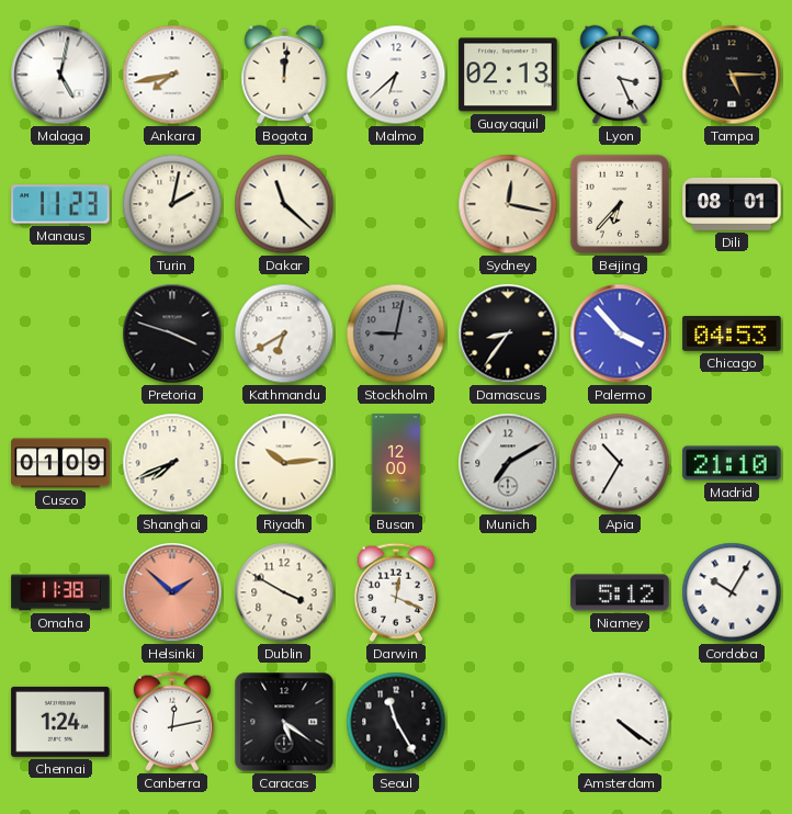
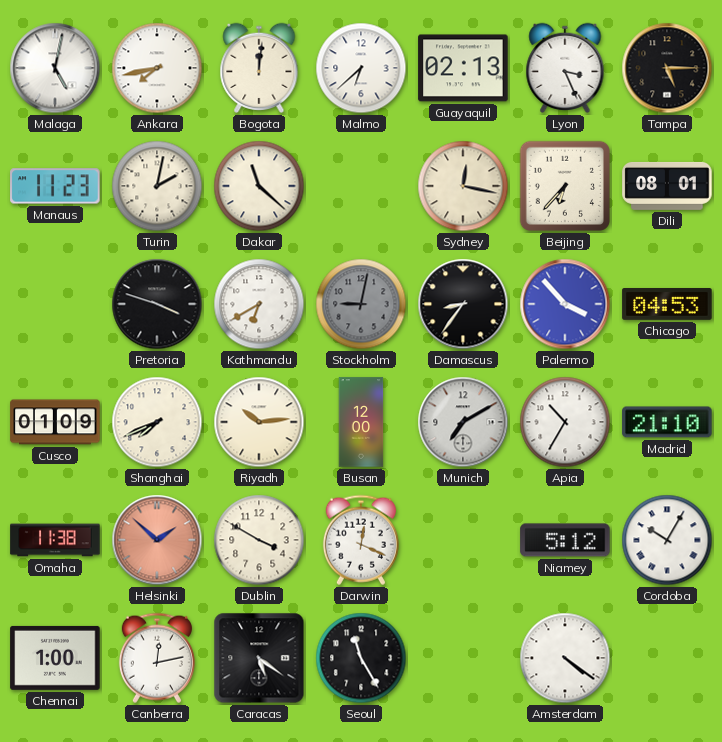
Chennai: 1:24 -> 1:00 (55, 658)
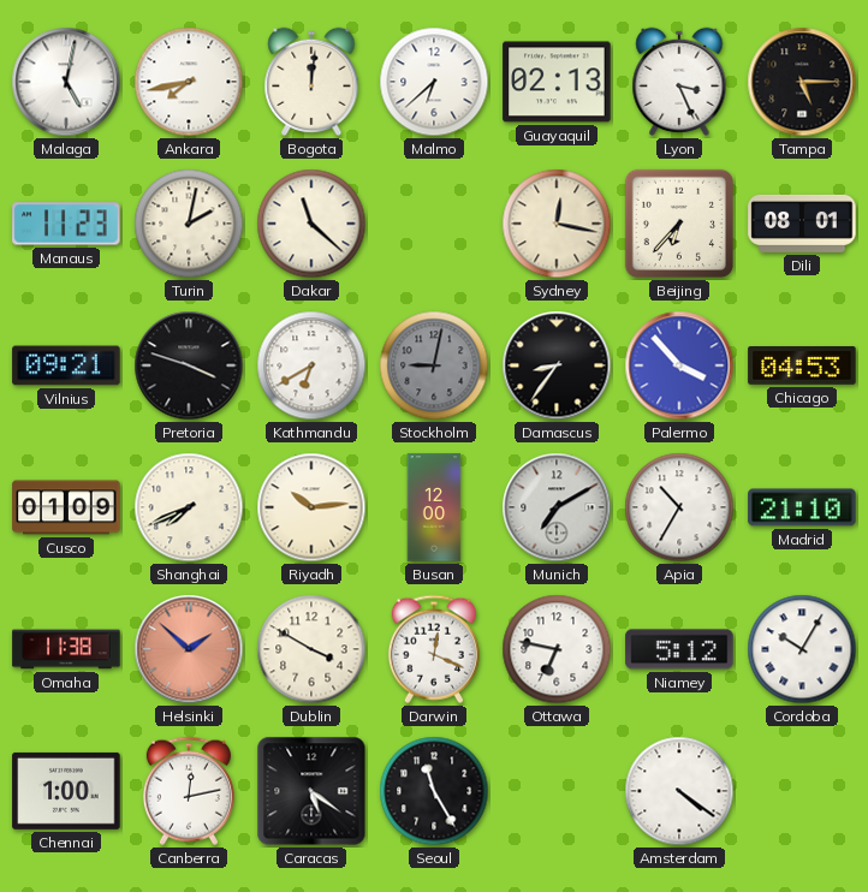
Vilnius: none -> 09:21 (66, 365)
Ottawa: none -> 6:47 (557, 649)
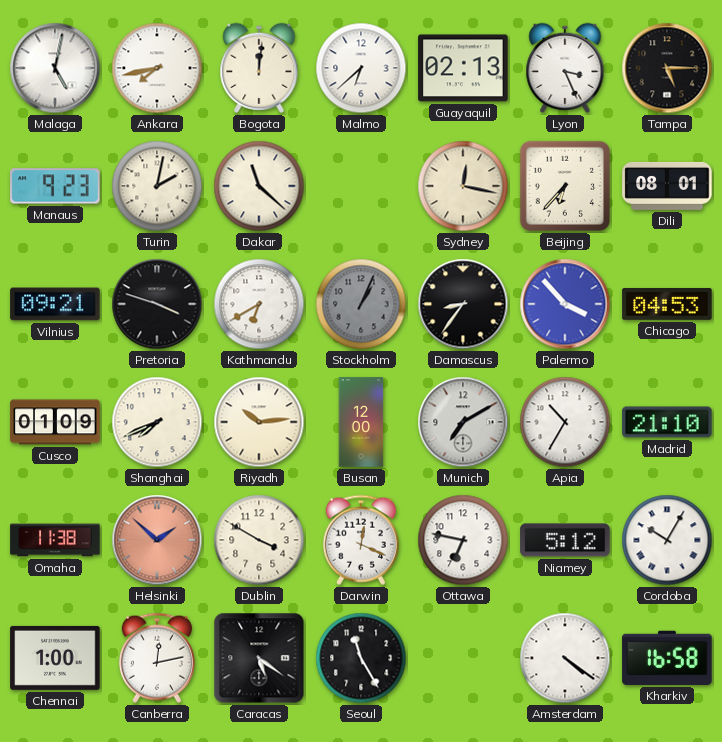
Manaus: 11:23 -> 9:23 (55, 186)
Stockholm: 9:02 -> 1:04 (361, 304)
Kharkiv: none -> 16:58 (667, 658)
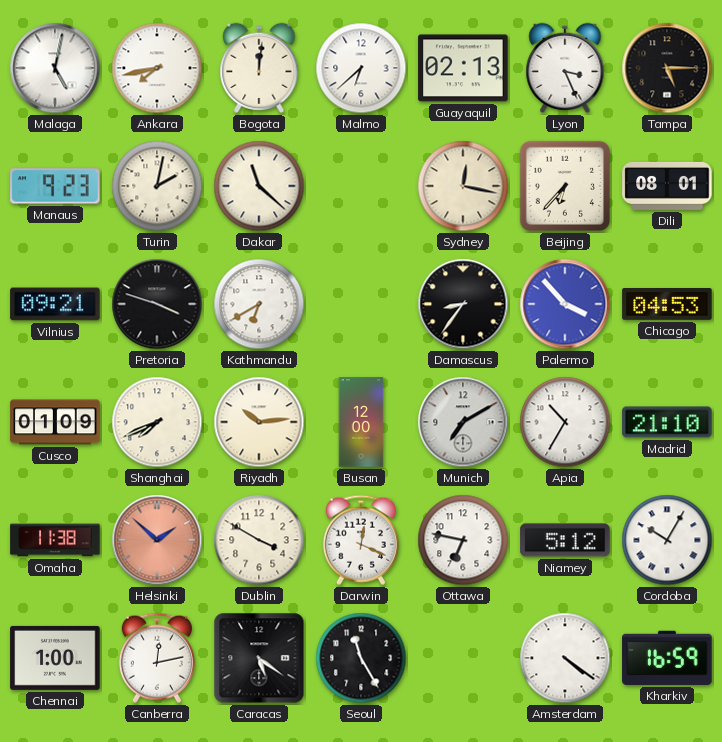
Stockholm: 1:04 -> none (361, 304)
Kharkiv: 16:58 -> 16:59 (667, 658)
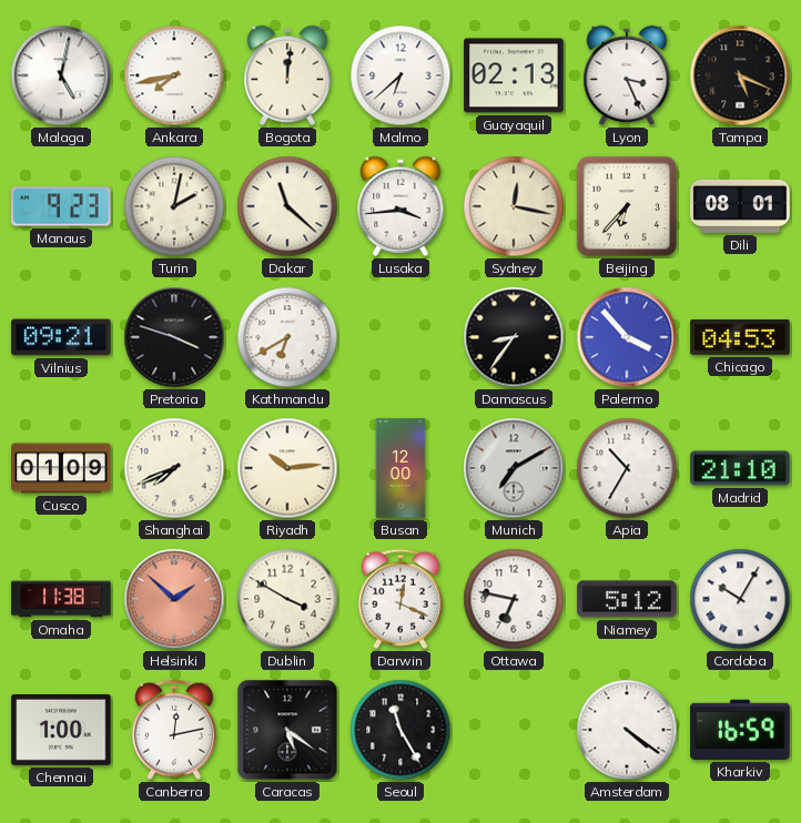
Tampa: 5:15 -> 5:19 (740, 75)
Lusaka: none -> 3:44 (400, 206)
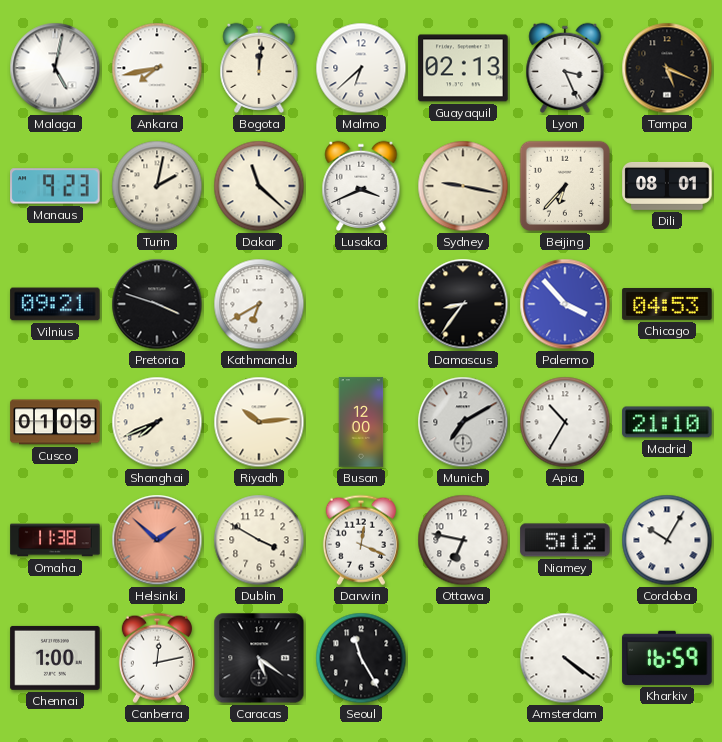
Lusaka: 3:44 -> 3:41 (361, 186)
Sydney: 12:17 -> 9:17 (463, 186)
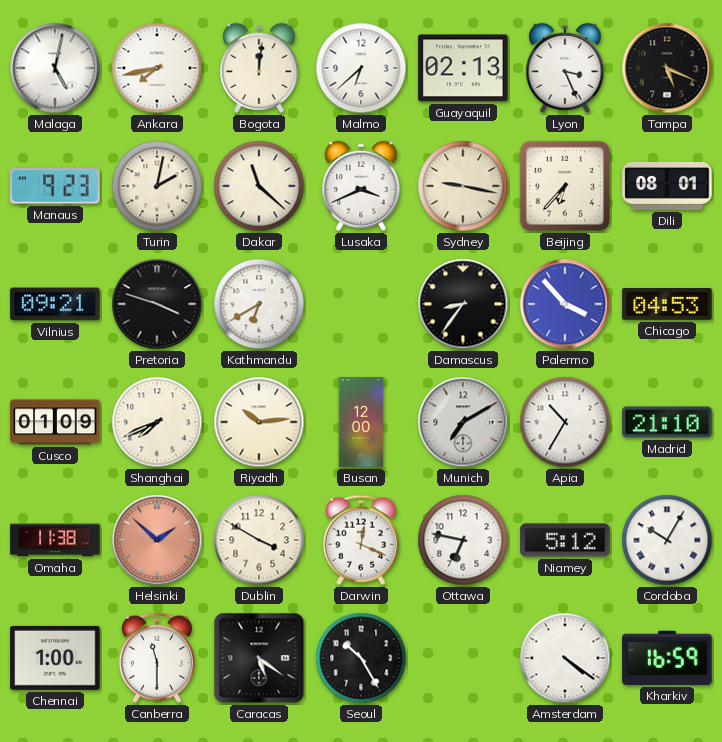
Canberra: 12:13 -> 11:30 (157, 658)
Seoul: 11:25 -> 10:25 (361, 658)
